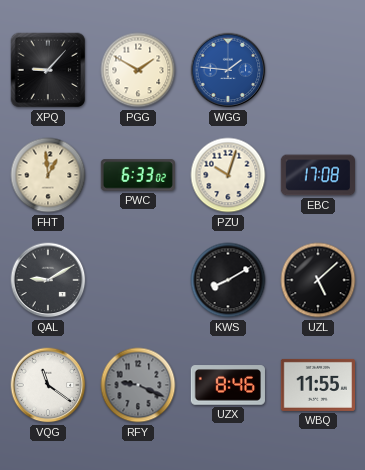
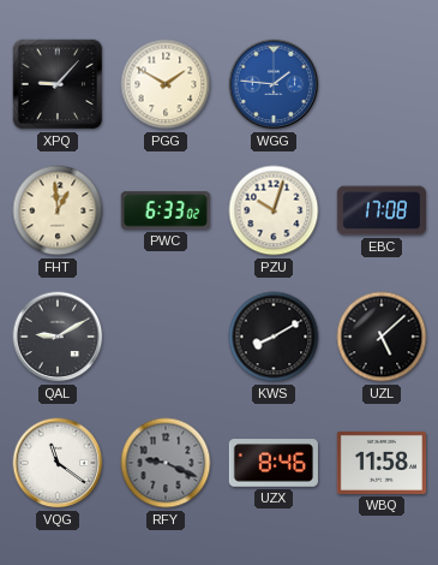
WBQ: 11:55 -> 11:58 (380, 463)
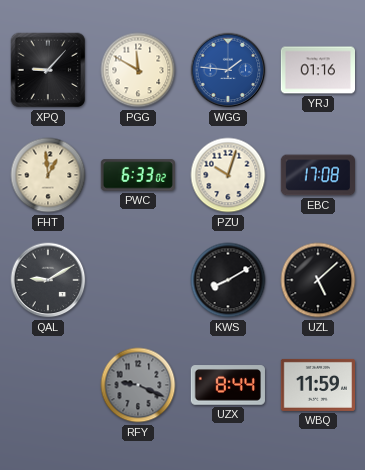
PGG: 1:50 -> 11:50 (138, 70)
YRJ: none -> 01:16 (317, 70)
VQG: 11:21 -> none (58, 463)
UZX: 8:46 -> 8:44 (228, 385)
WBQ: 11:58 -> 11:59 (317, 385)
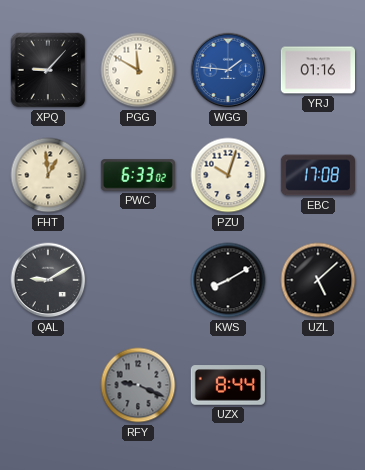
WBQ: 11:59 -> none (317, 385)
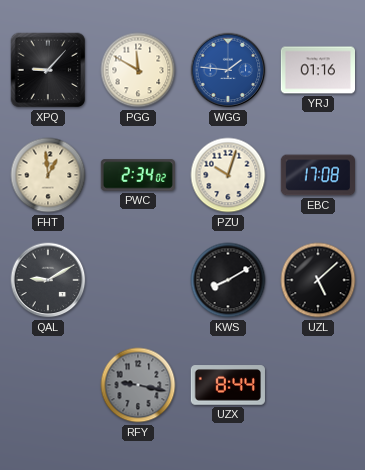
PWC: 6:33 -> 2:34 (137, 175)
RFY: 9:19 -> 9:17 (138, 385)
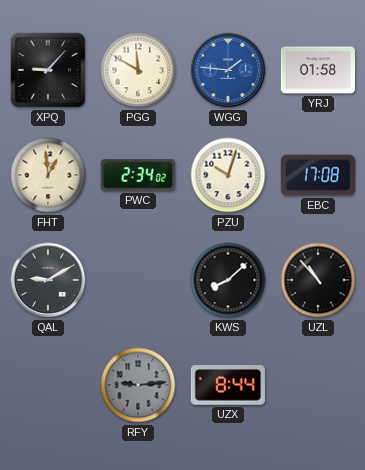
YRJ: 01:16 -> 01:58 (317, 70)
KWS: 8:10 -> 8:08 (228, 280)
UZL: 5:08 -> 10:53 (318, 280)
RFY: 9:17 -> 9:14 (138, 385)
